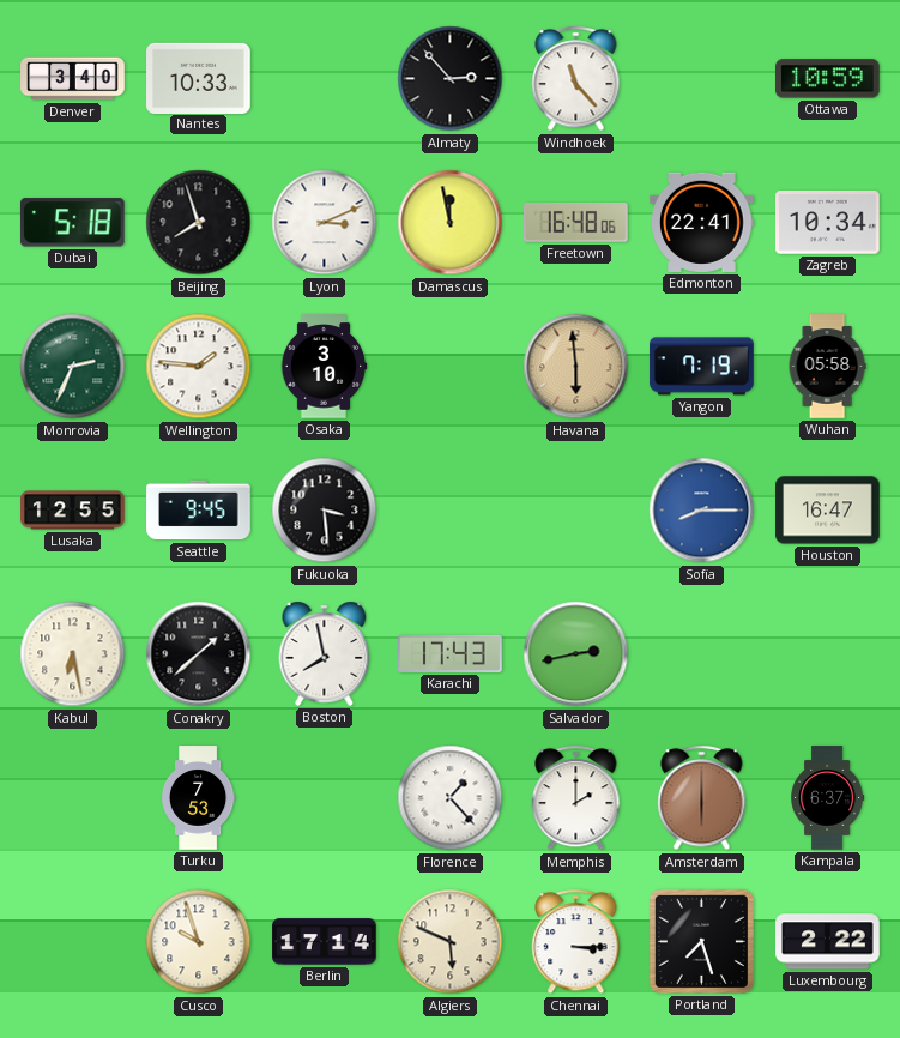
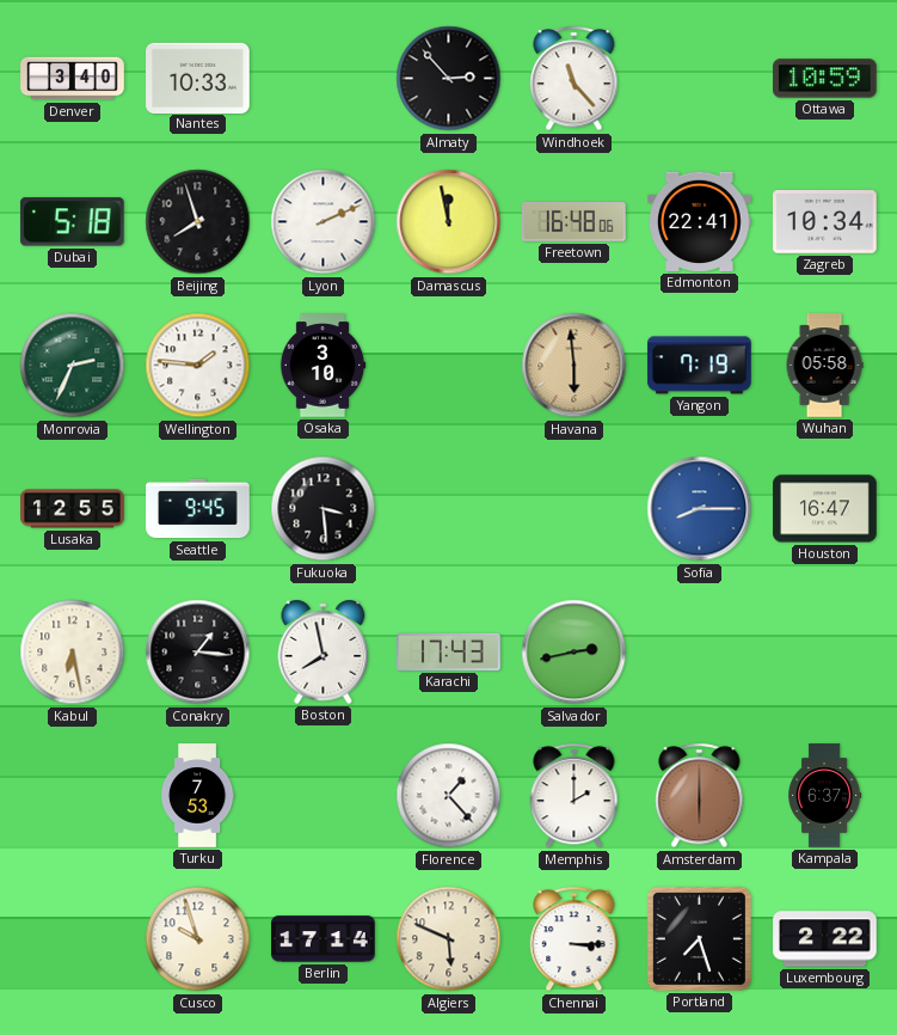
Lyon: 3:11 -> 2:11 (324, 222)
Conakry: 1:38 -> 1:16 (198, 653)
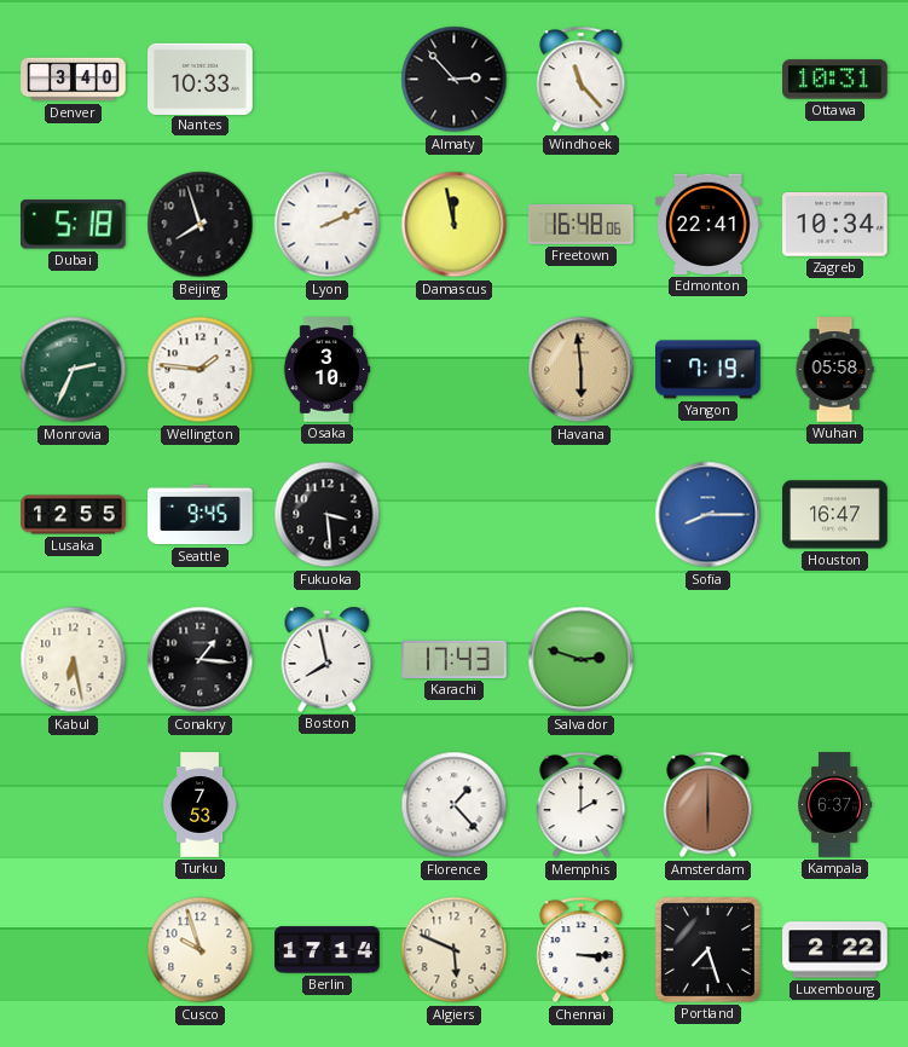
Ottawa: 10:59 -> 10:31 (835, 80)
Salvador: 2:43 -> 2:48 (582, 660)
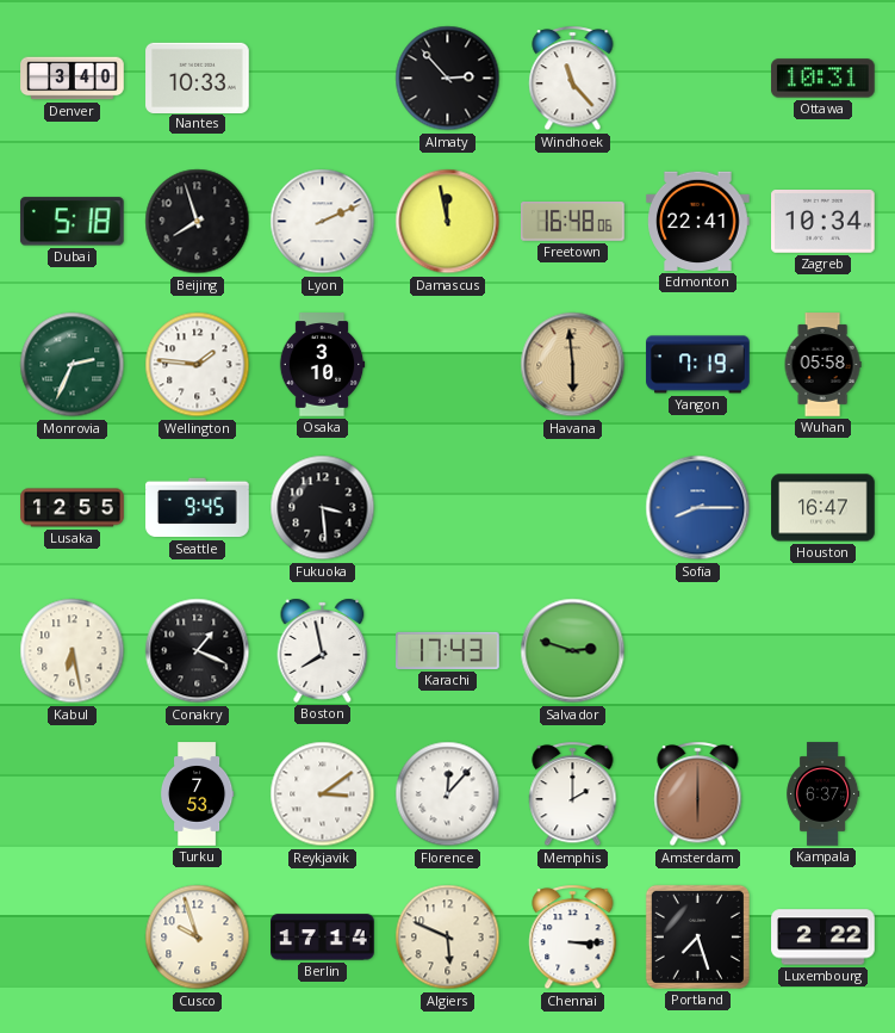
Conakry: 1:16 -> 1:19 (198, 651)
Reykjavik: none -> 3:09 (323, 794)
Florence: 1:23 -> 12:07 (448, 794)
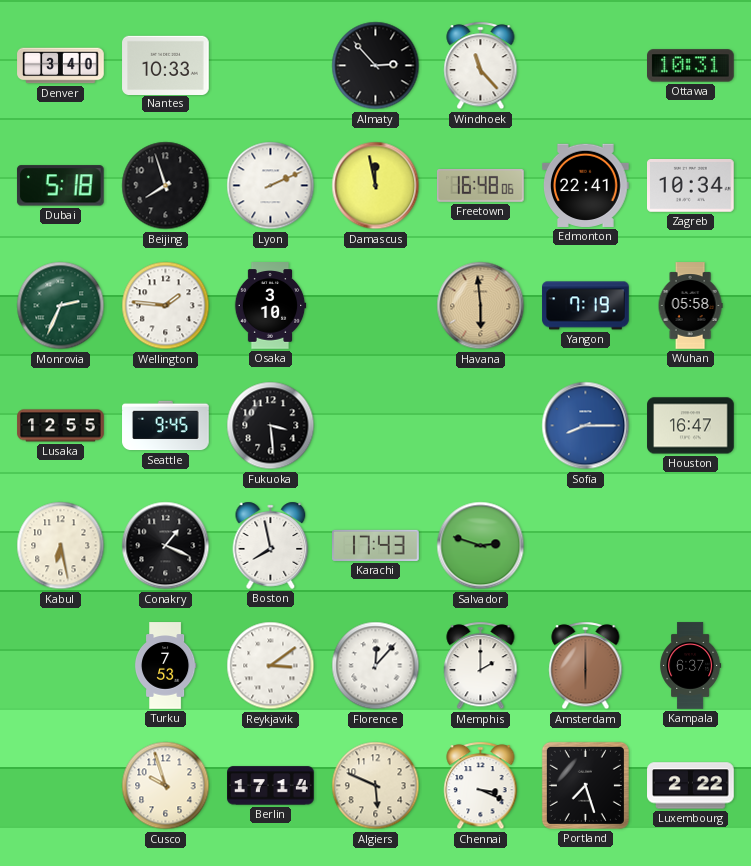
Chennai: 3:15 -> 3:19 (481, 786)
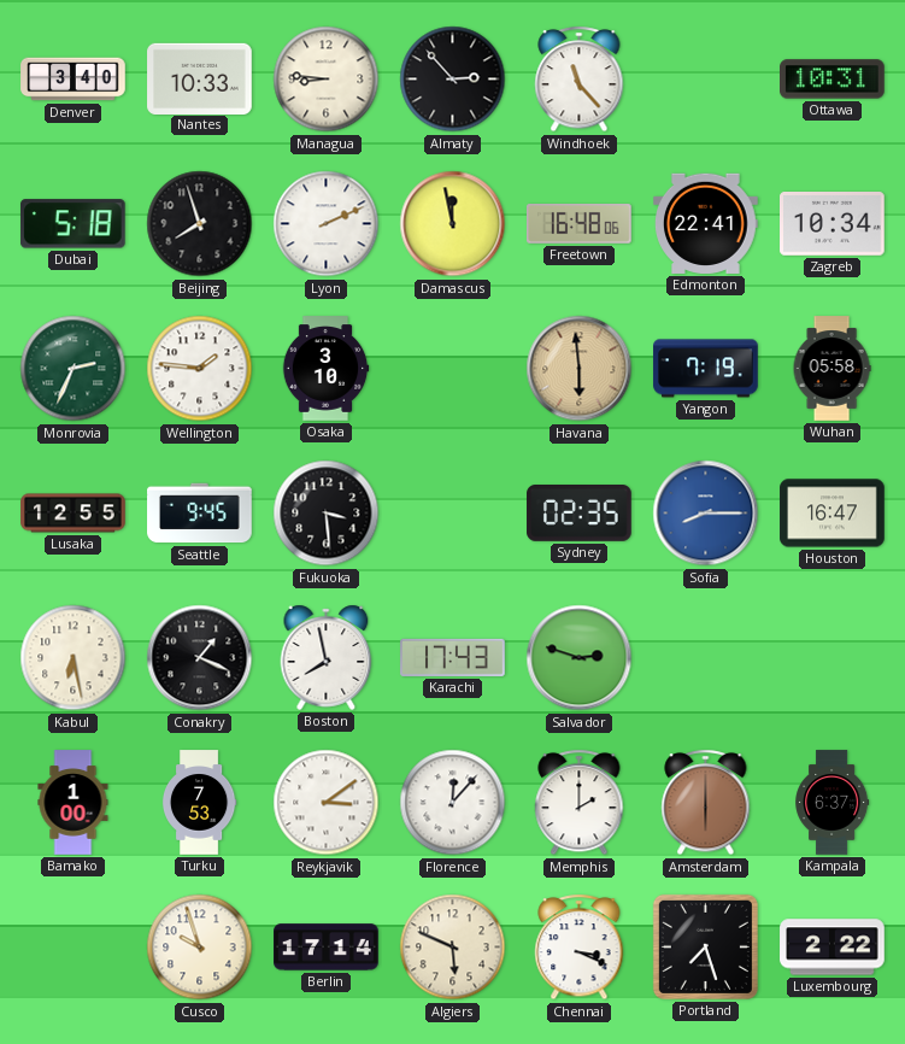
Managua: none -> 8:46 (327, 80)
Sydney: none -> 02:35 (580, 514)
Bamako: none -> 1:00 (74, 803)
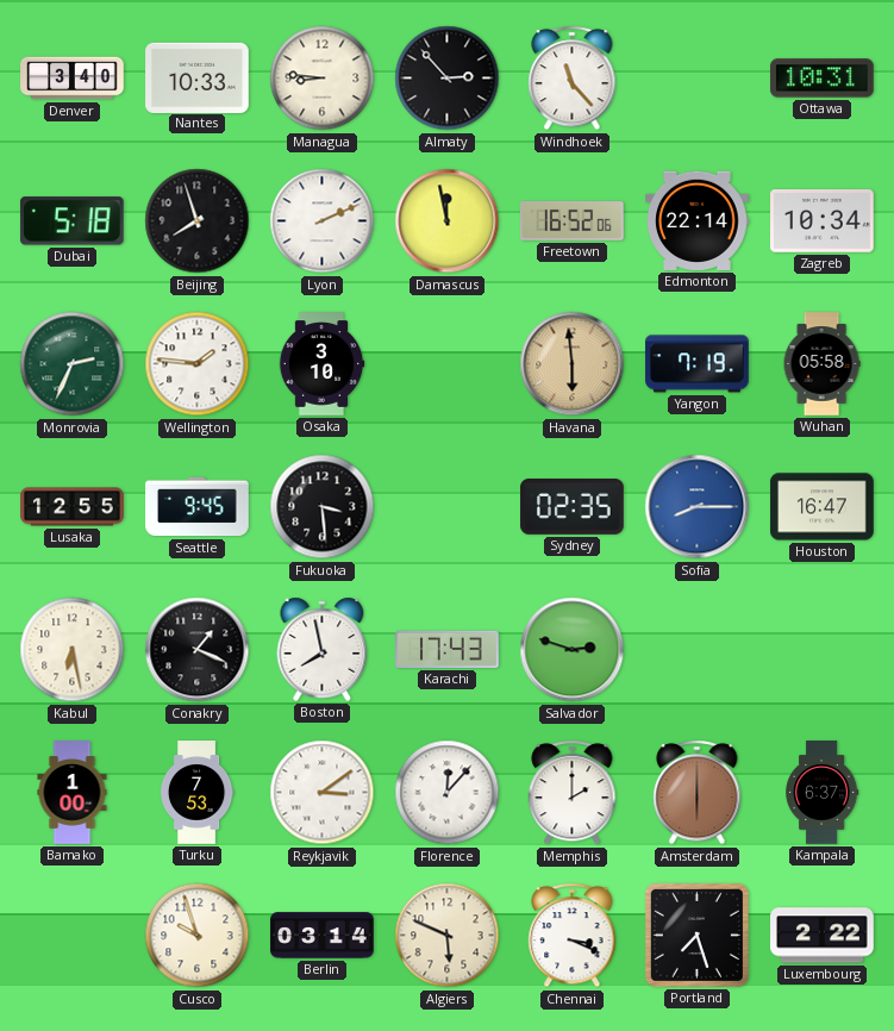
Freetown: 16:48 -> 16:52 (573, 221)
Edmonton: 22:41 -> 22:14 (698, 220)
Berlin: 17:14 -> 03:14 (323, 936)
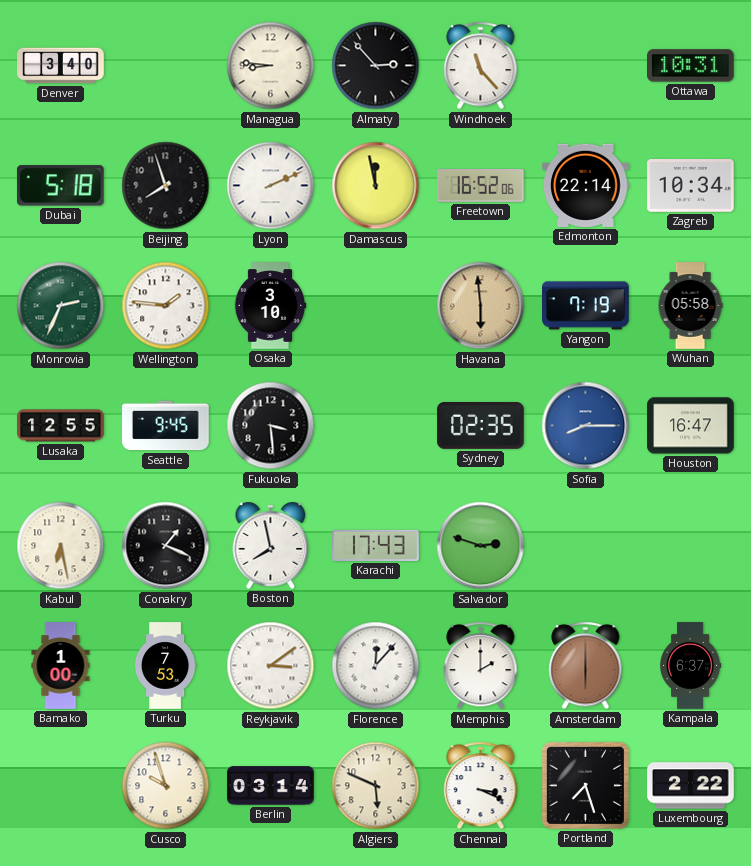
Nantes: 10:33 -> none (198, 77)
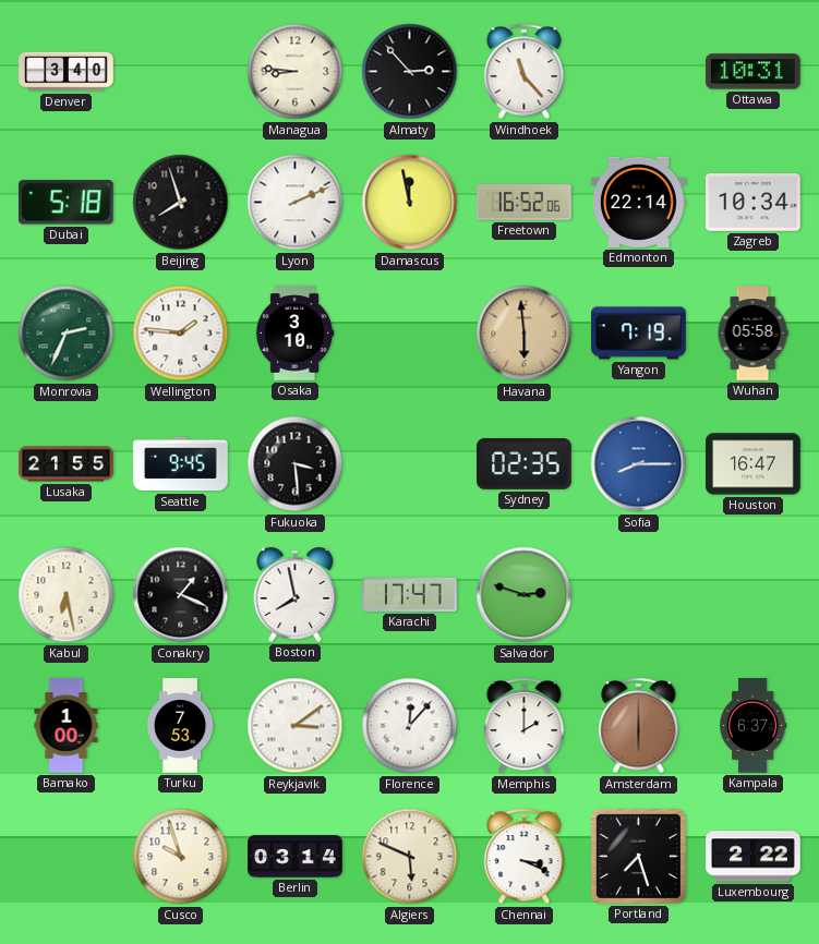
Lusaka: 12:55 -> 21:55 (67, 464)
Karachi: 17:43 -> 17:47 (410, 594)
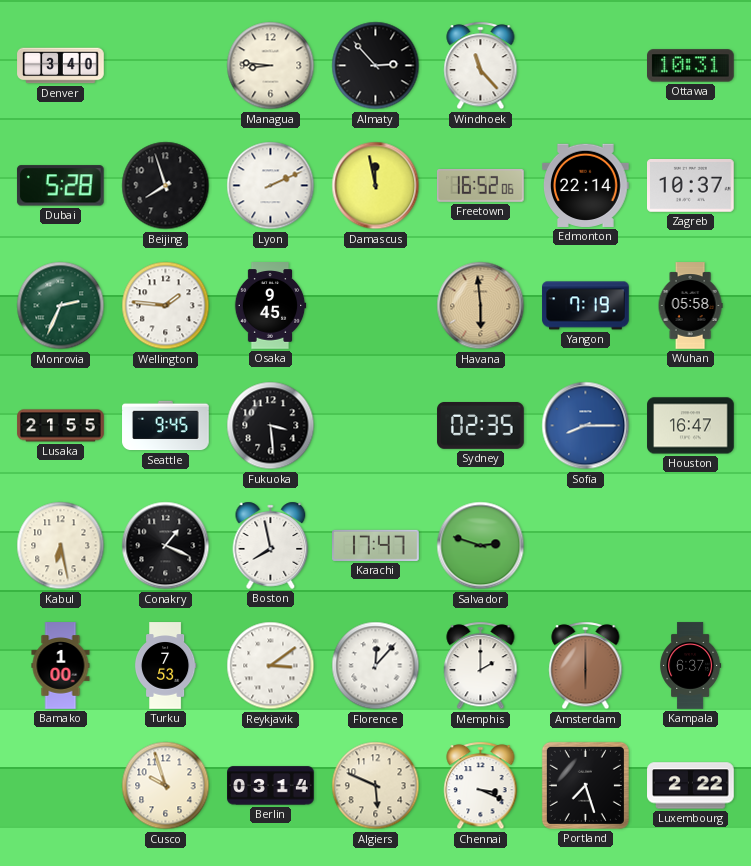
Dubai: 5:18 -> 5:28 (60, 186)
Zagreb: 10:34 -> 10:37 (691, 186)
Osaka: 3:10 -> 9:45 (270, 306)
